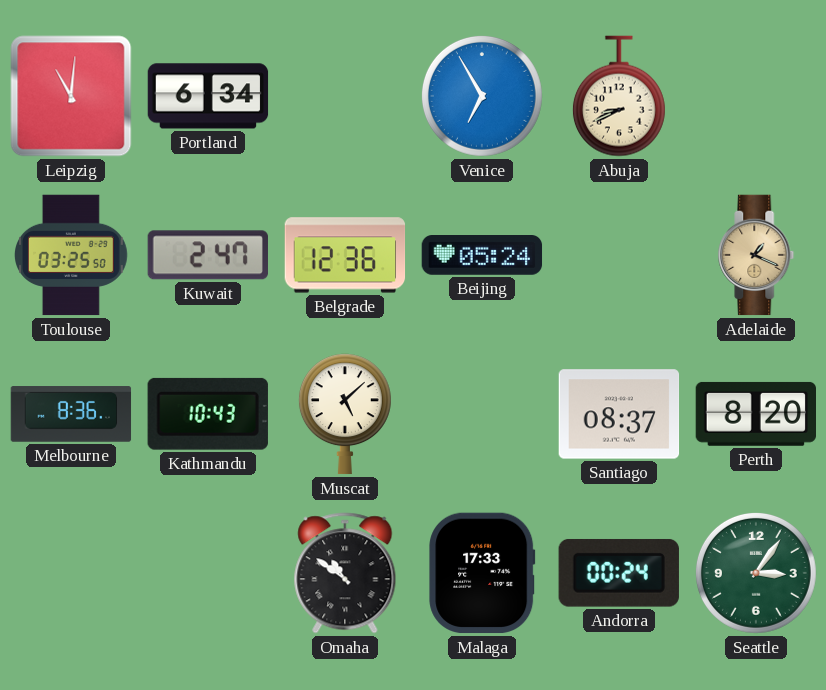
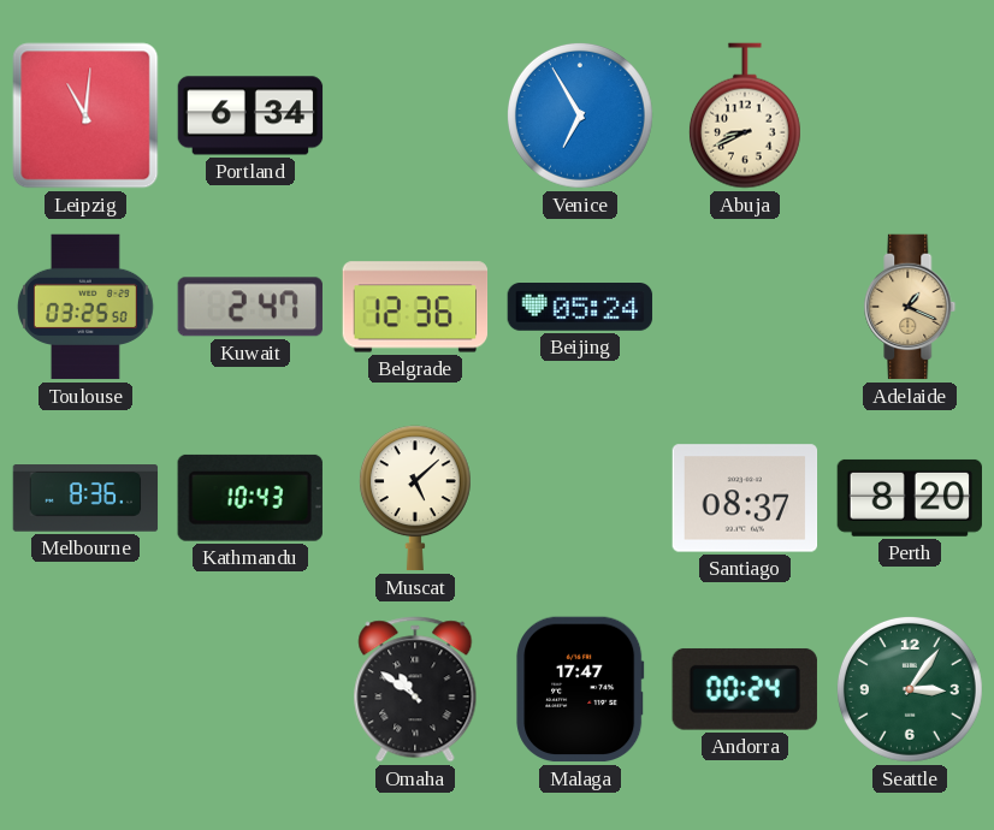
Malaga: 17:33 -> 17:47 (580, 689)
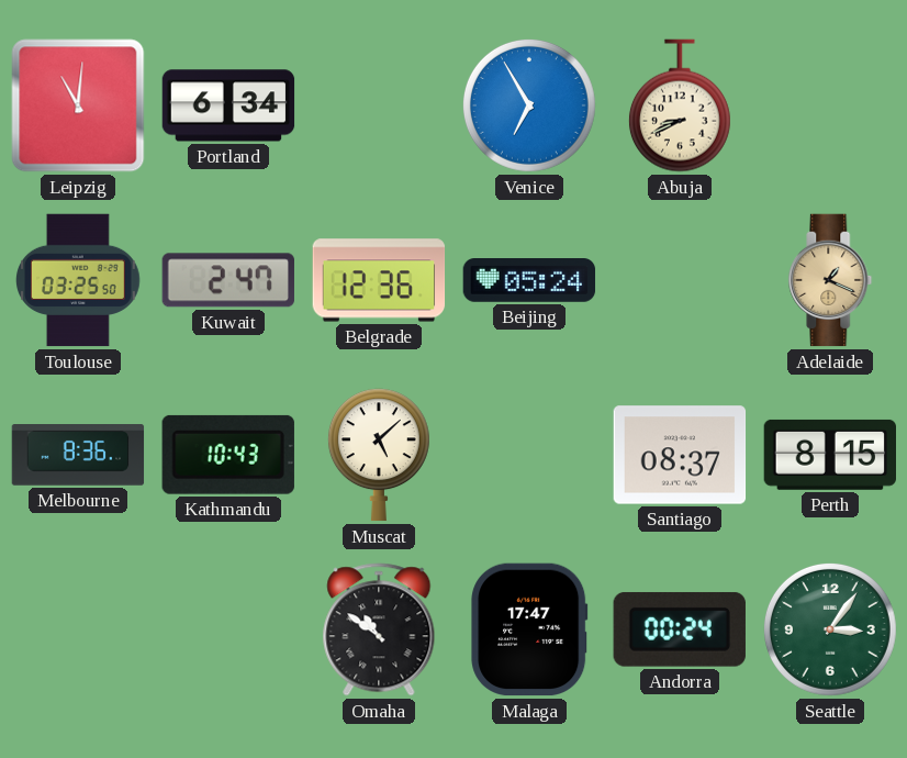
Perth: 8:20 -> 8:15 (830, 455)
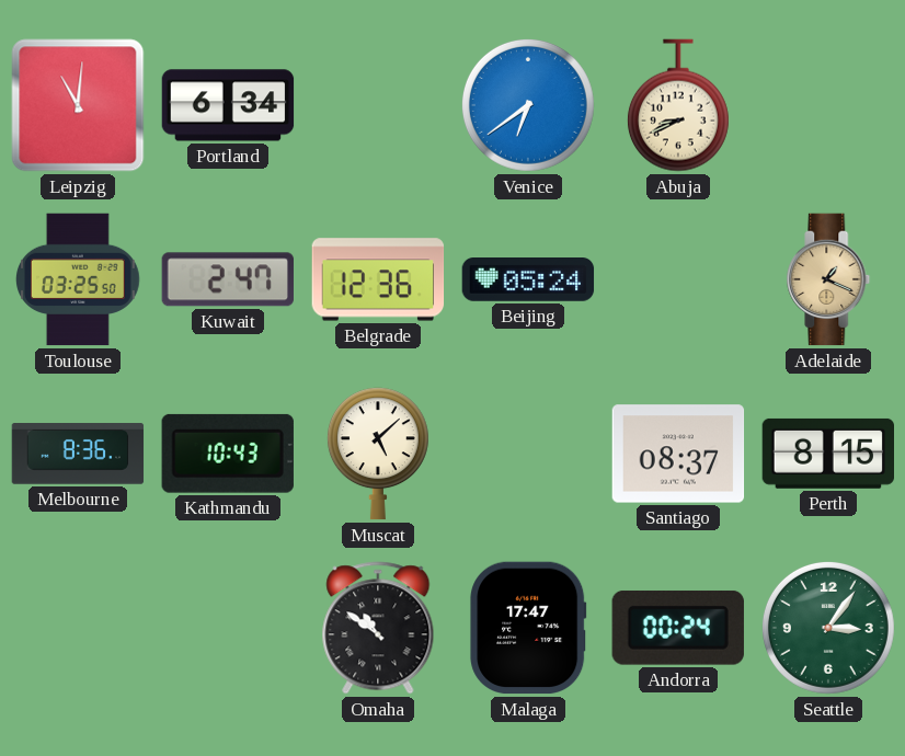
Venice: 6:55 -> 6:39 (528, 105)
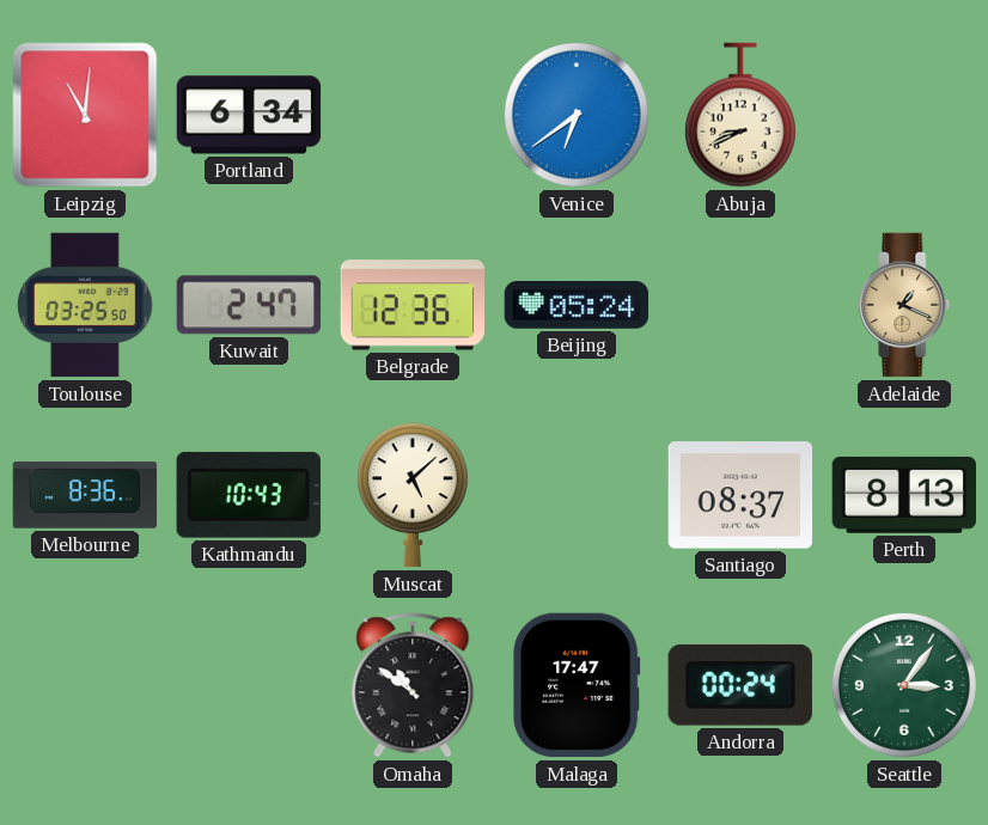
Perth: 8:15 -> 8:13 (904, 495)
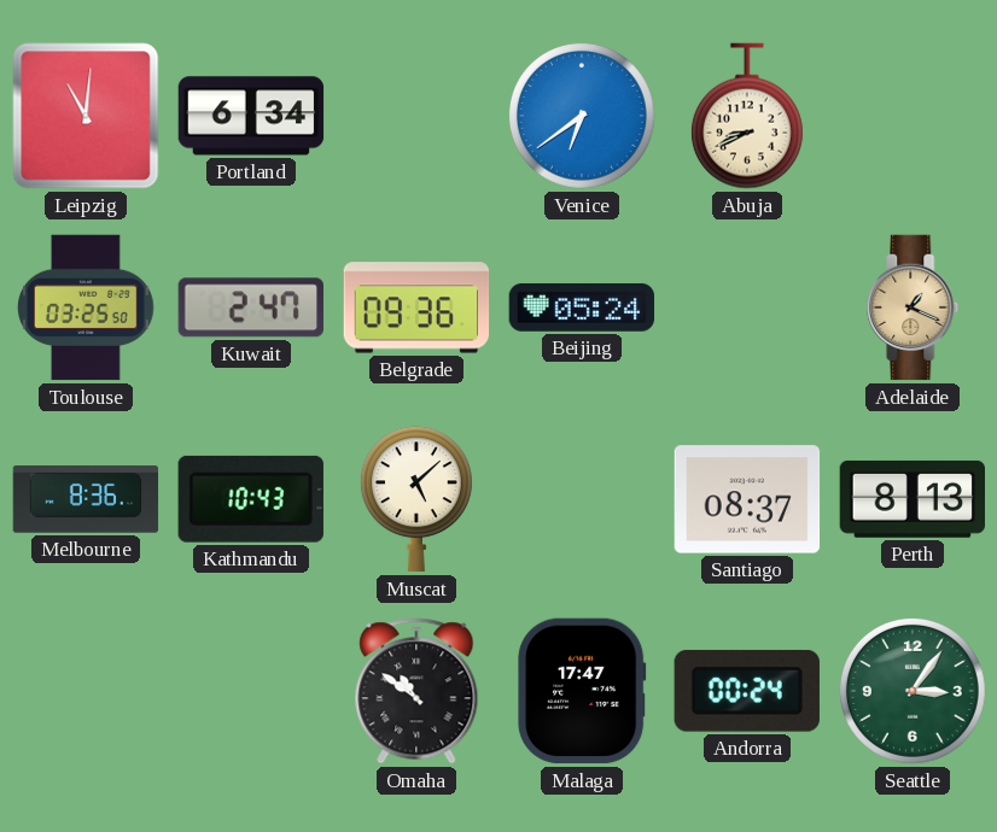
Belgrade: 12:36 -> 09:36 (416, 307)
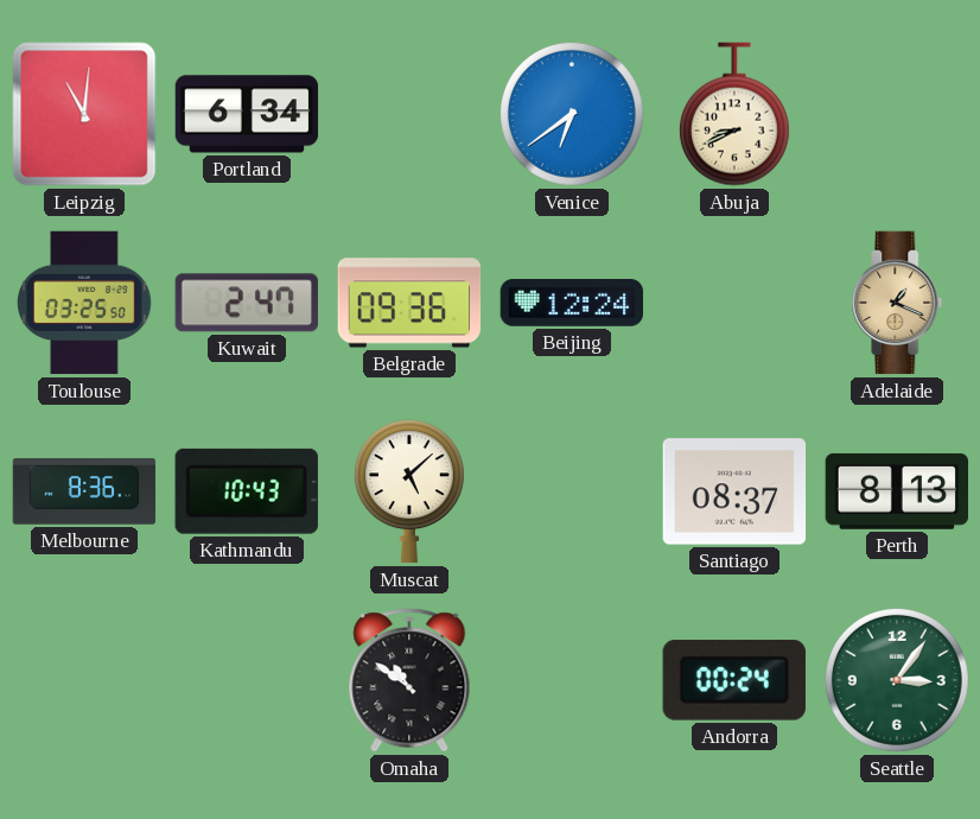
Beijing: 05:24 -> 12:24 (572, 304)
Malaga: 17:47 -> none (582, 691)
